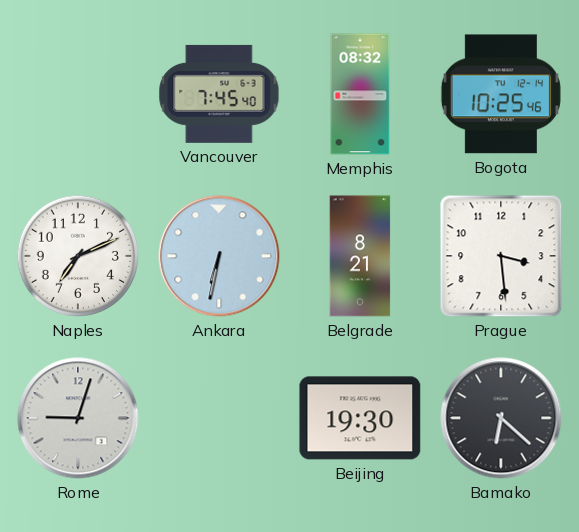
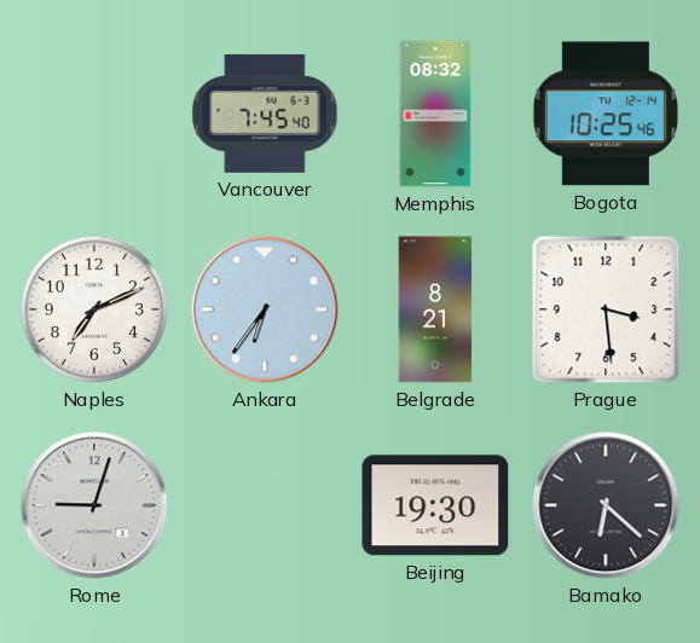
Ankara: 6:32 -> 6:36 (265, 309)
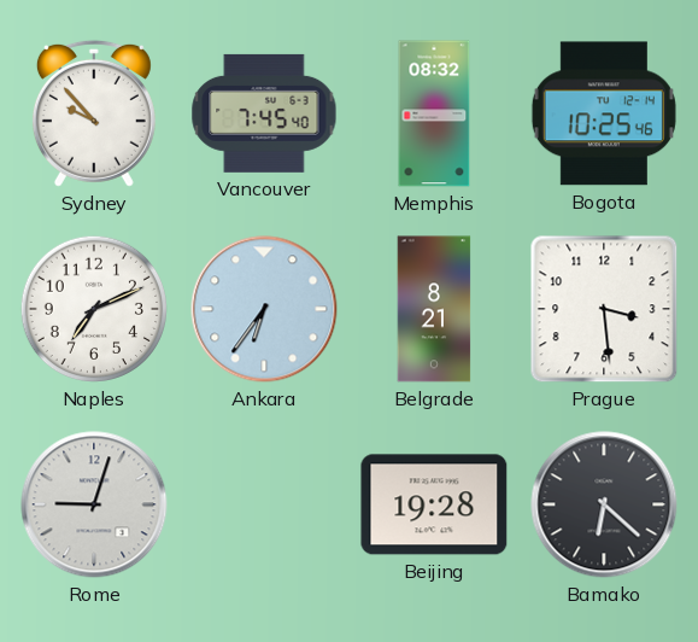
Sydney: none -> 9:53 (94, 113)
Beijing: 19:30 -> 19:28 (434, 504)
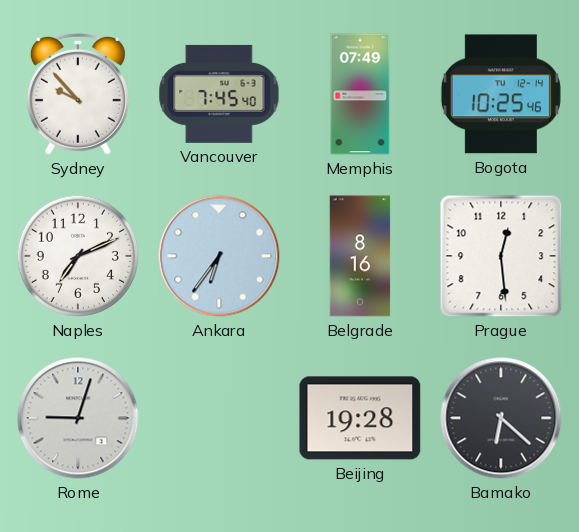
Memphis: 08:32 -> 07:49 (360, 94)
Belgrade: 8:21 -> 8:16 (360, 256)
Prague: 3:29 -> 12:29 (501, 256)
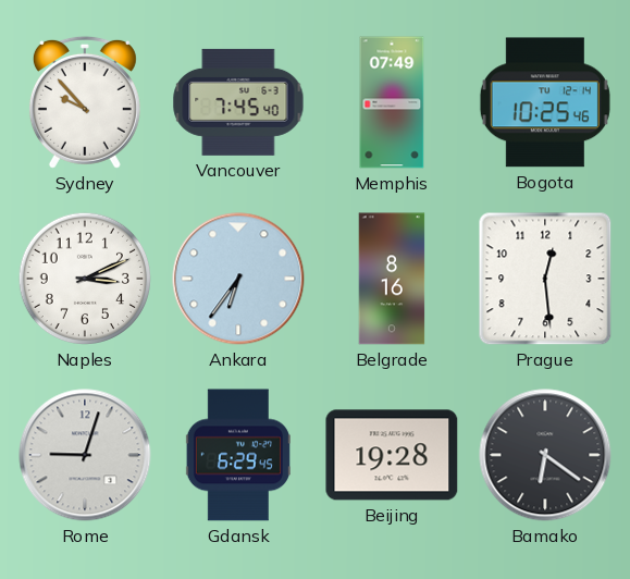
Naples: 7:11 -> 3:11 (85, 279)
Gdansk: none -> 6:29 (238, 455)
Bamako: 6:22 -> 6:21 (545, 455)
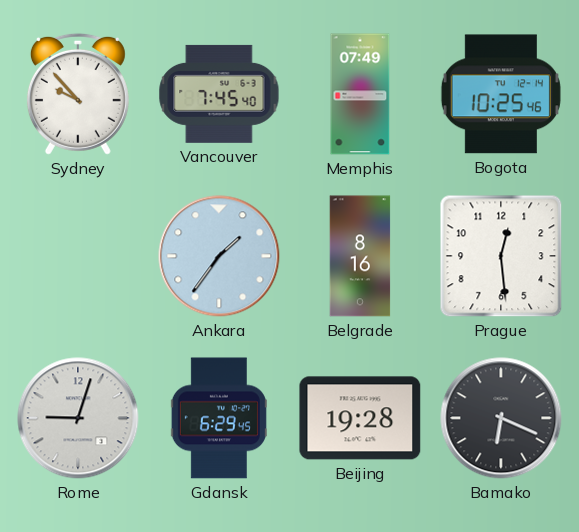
Naples: 3:11 -> none (85, 279)
Ankara: 6:36 -> 1:36 (219, 256)
Bamako: 6:21 -> 6:19 (501, 418)
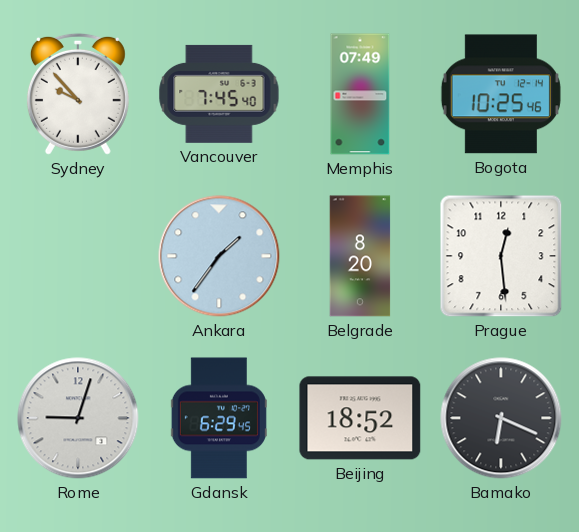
Belgrade: 8:16 -> 8:20 (360, 256)
Beijing: 19:28 -> 18:52 (360, 418)
